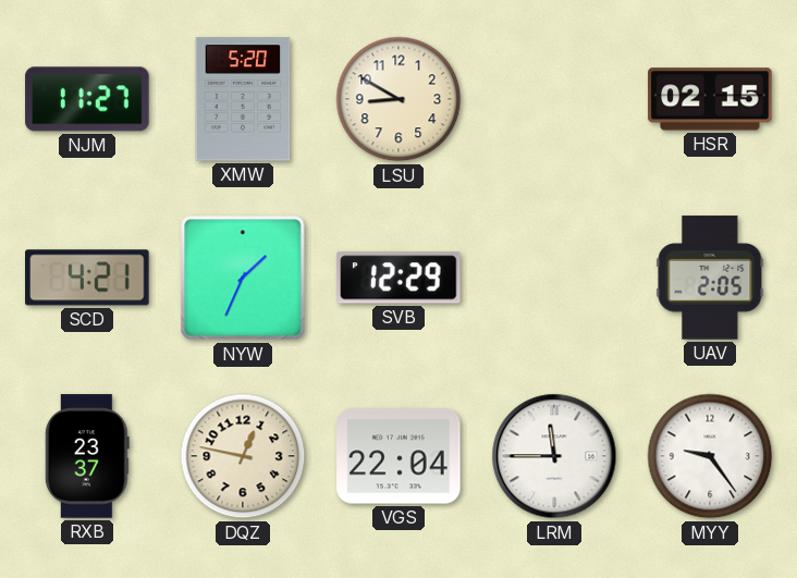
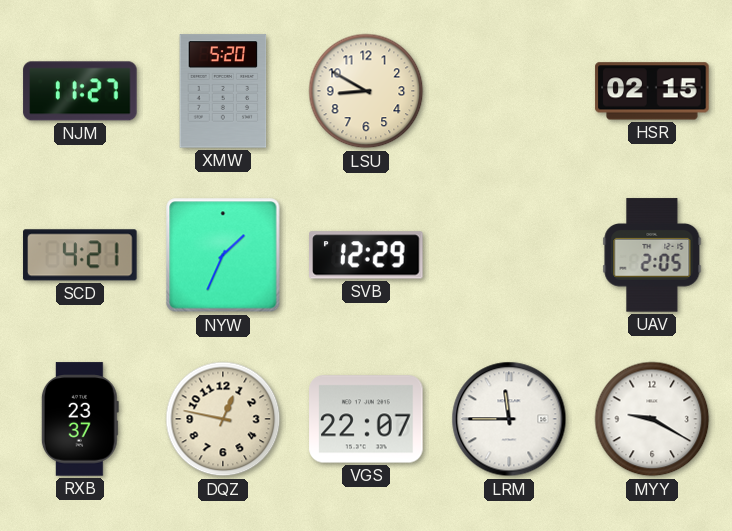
VGS: 22:04 -> 22:07 (366, 419)
MYY: 9:24 -> 9:20 (652, 419)
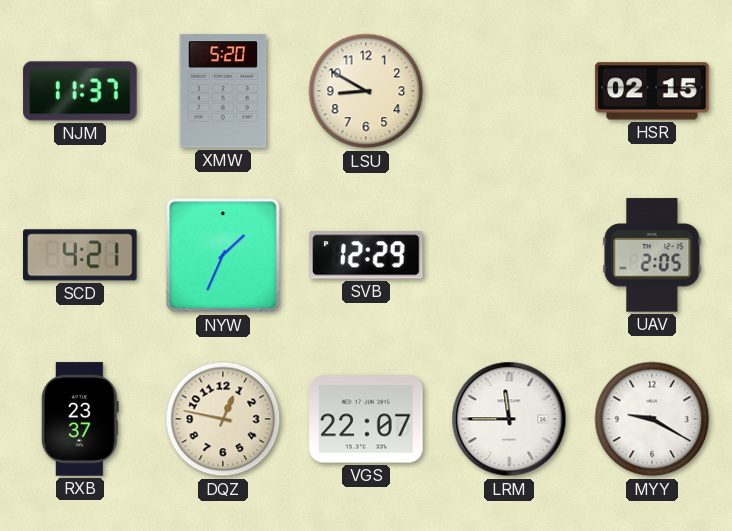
NJM: 11:27 -> 11:37 (80, 91)
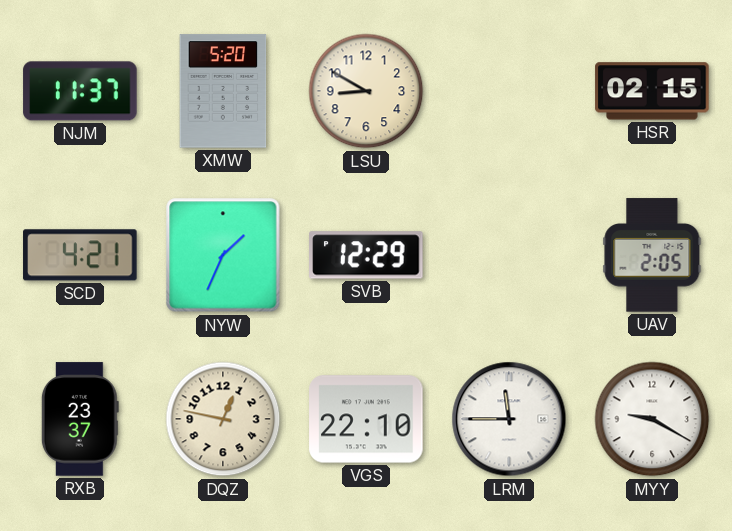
VGS: 22:07 -> 22:10 (366, 419)
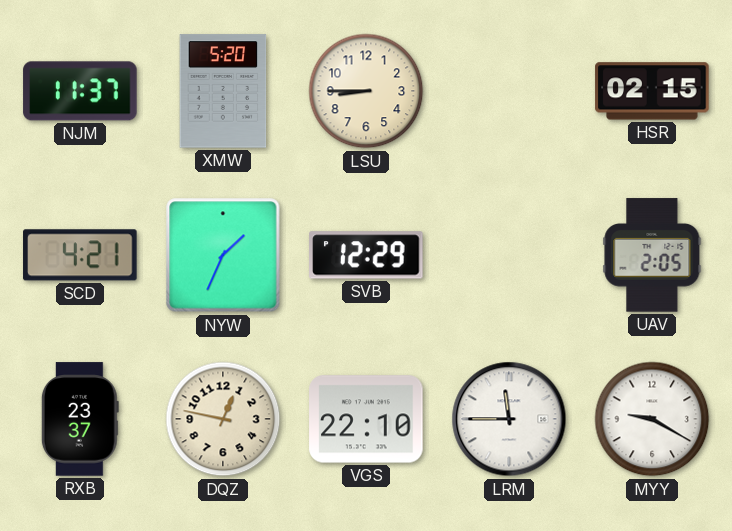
LSU: 8:50 -> 8:45 (366, 91)
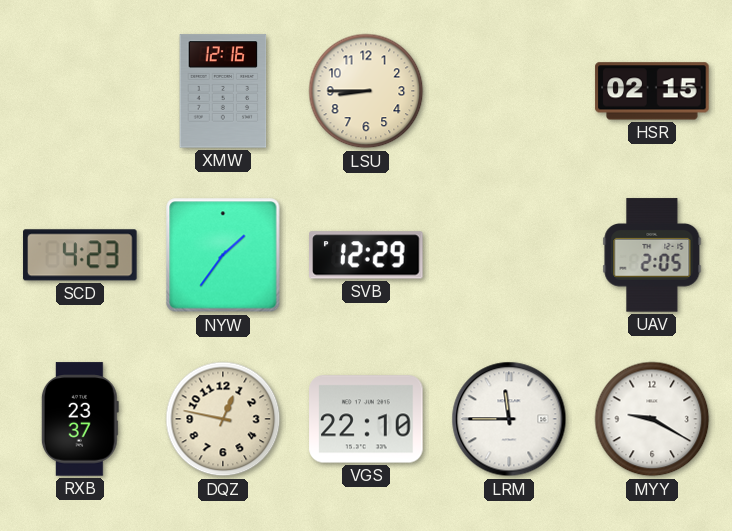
NJM: 11:37 -> none (80, 91)
XMW: 5:20 -> 12:16 (223, 91)
SCD: 4:21 -> 4:23 (80, 255)
NYW: 1:34 -> 1:36 (223, 255)
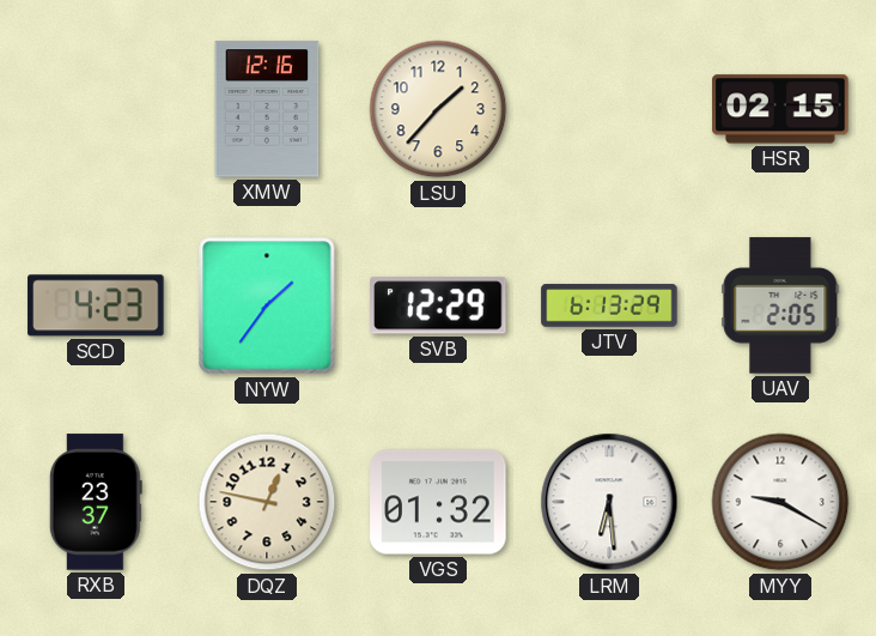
LSU: 8:45 -> 1:37 (438, 109)
JTV: none -> 6:13 (609, 305)
VGS: 22:10 -> 01:32 (438, 502)
LRM: 11:45 -> 6:29 (609, 502)
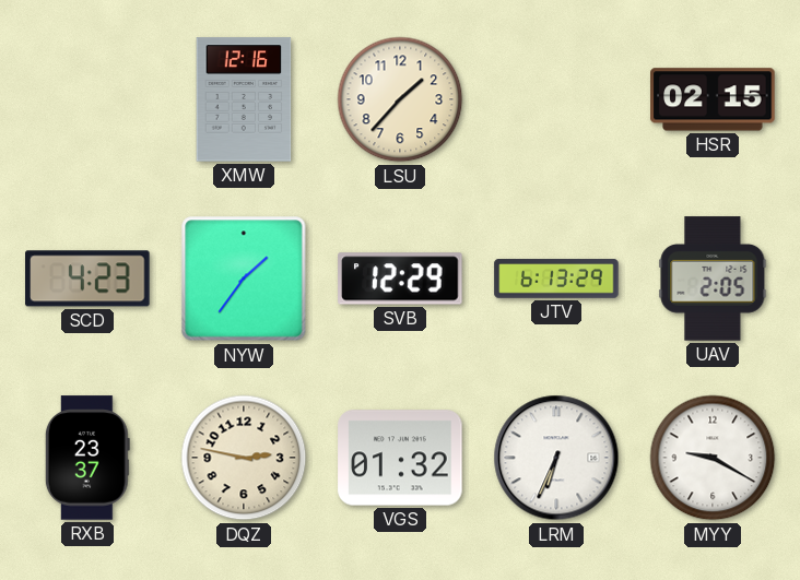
DQZ: 12:47 -> 2:47 (244, 458)
LRM: 6:29 -> 6:34 (556, 458)
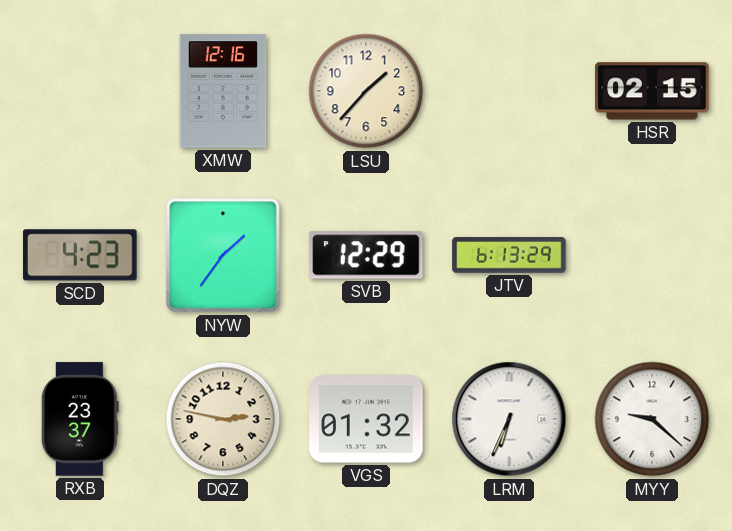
UAV: 2:05 -> none (713, 279)
MYY: 9:20 -> 9:22 (652, 419)
